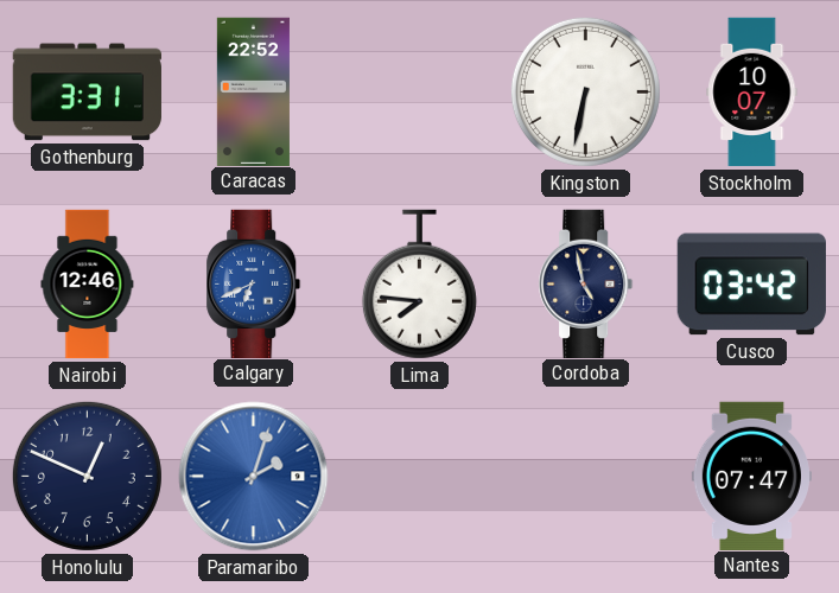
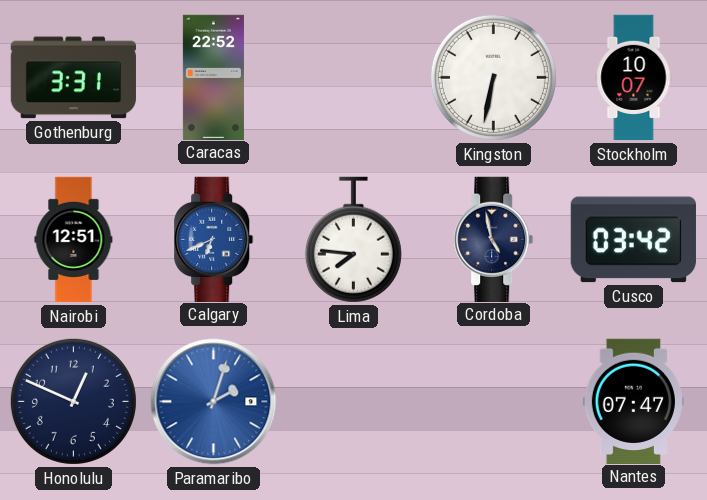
Nairobi: 12:46 -> 12:51 (74, 240)
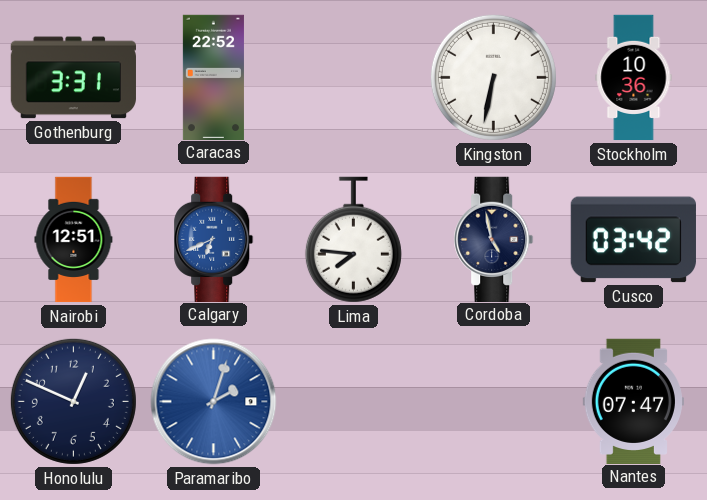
Stockholm: 10:07 -> 10:36 (634, 78)
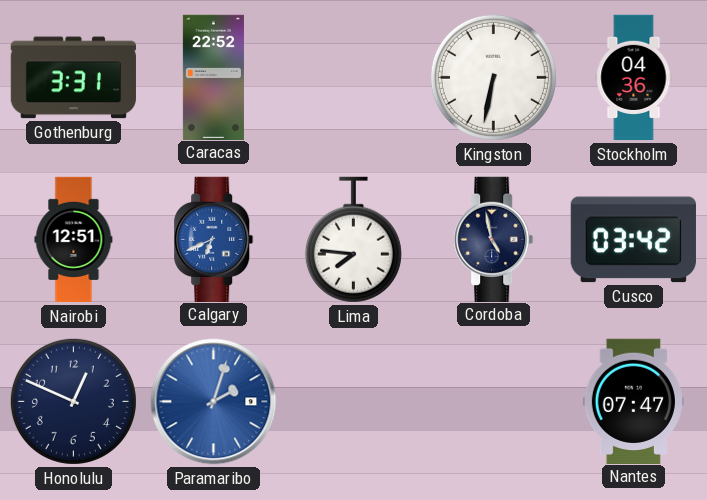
Stockholm: 10:36 -> 04:36 (634, 78)
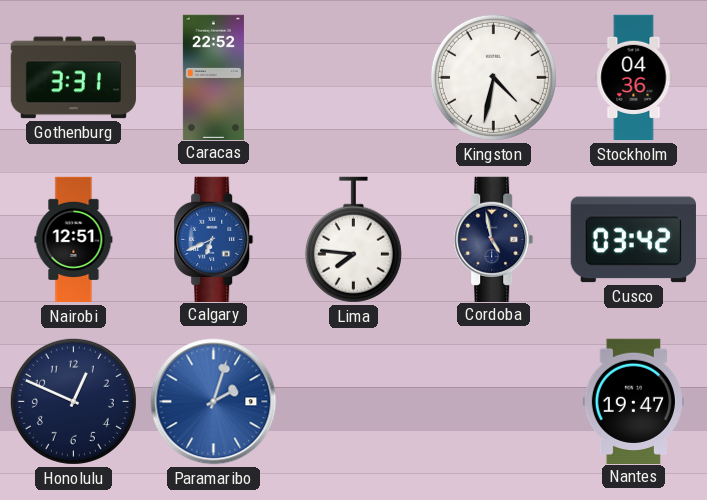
Kingston: 6:32 -> 4:32 (493, 77)
Nantes: 07:47 -> 19:47 (633, 401)
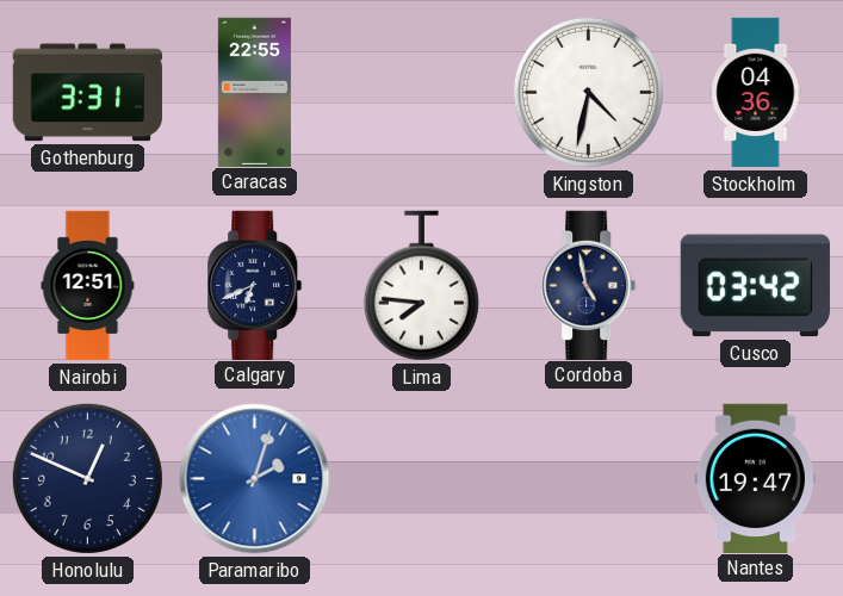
Caracas: 22:52 -> 22:55 (254, 92)
Calgary dial: blue -> navy (255, 285)
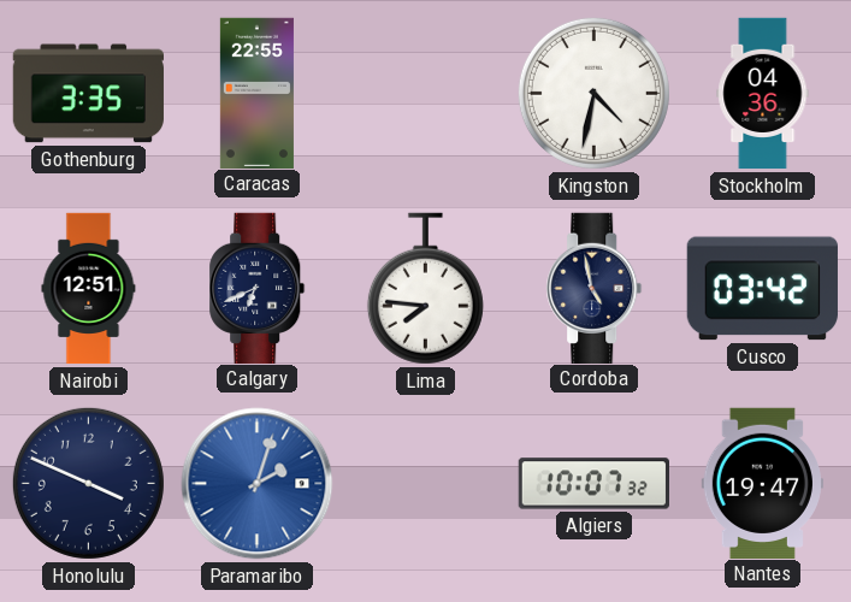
Gothenburg: 3:31 -> 3:35 (88, 94)
Honolulu: 12:49 -> 3:49 (88, 483)
Algiers: none -> 10:07 (593, 484)
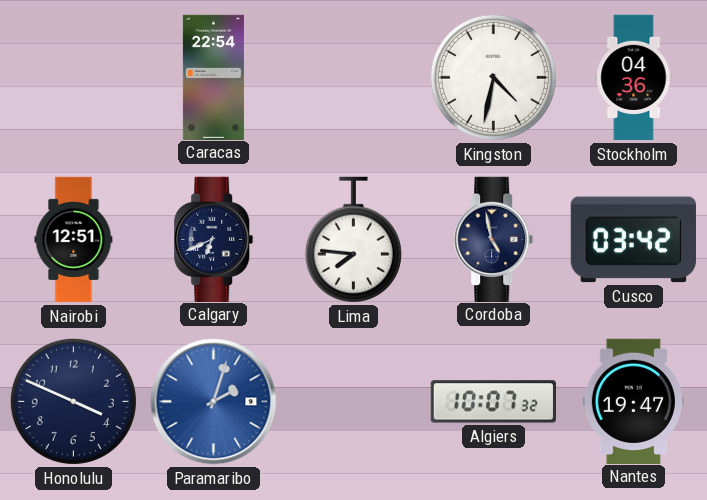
Gothenburg: 3:35 -> none (88, 94)
Caracas: 22:55 -> 22:54 (213, 77)
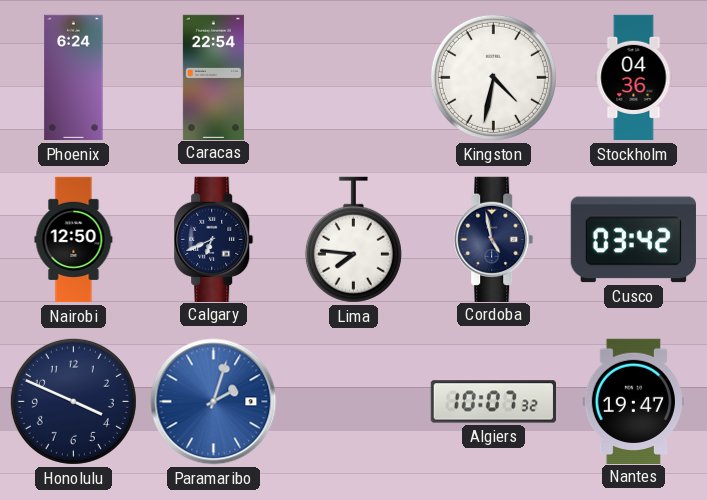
Phoenix: none -> 6:24 (74, 78)
Nairobi: 12:51 -> 12:50 (74, 240)
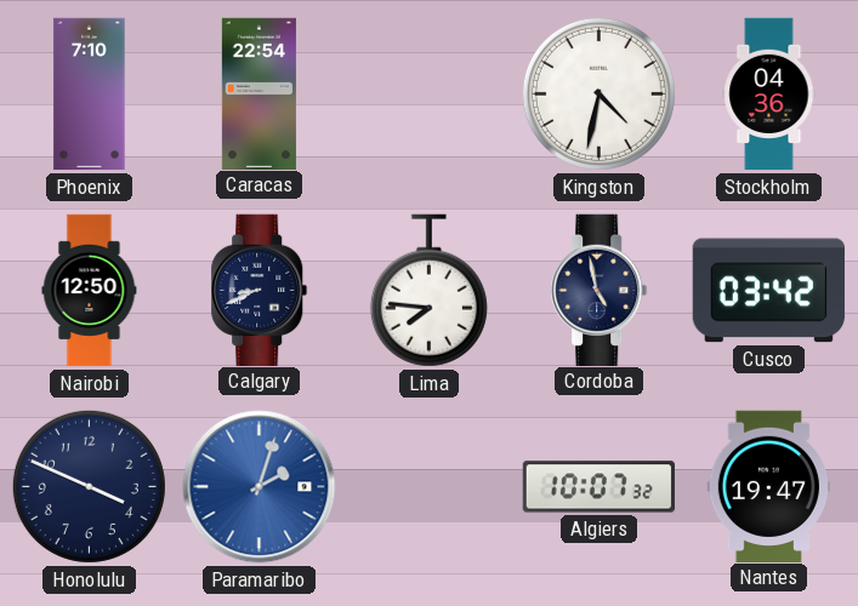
Phoenix: 6:24 -> 7:10 (90, 95)
Calgary: 6:41 -> 8:41 (260, 290)
